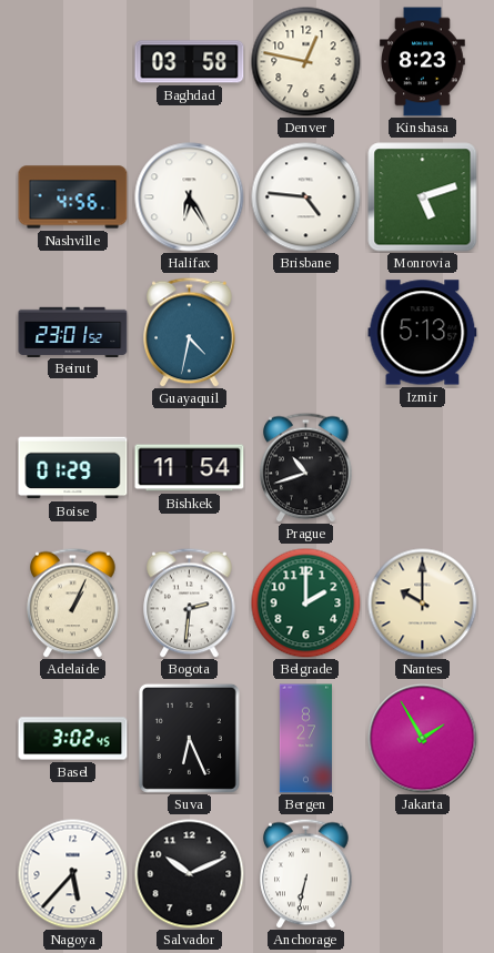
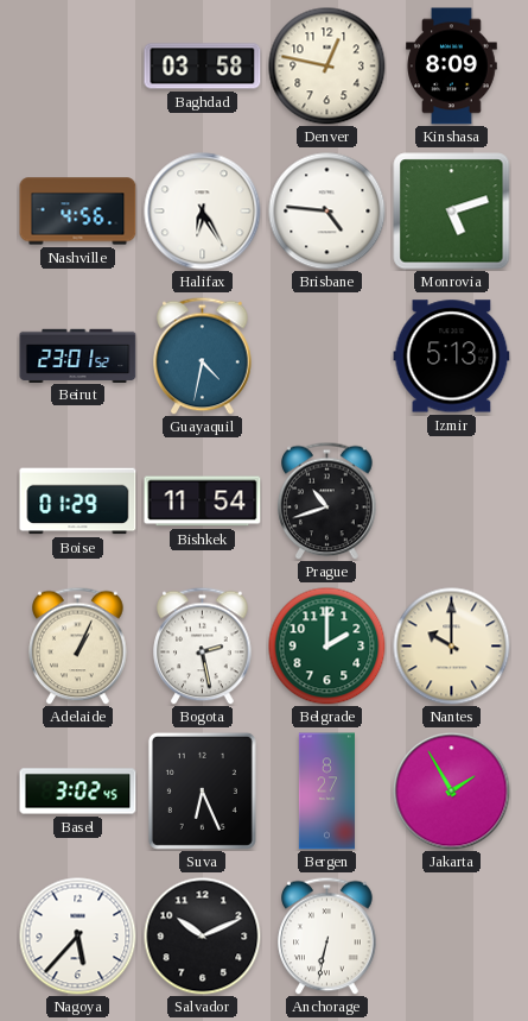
Kinshasa: 8:23 -> 8:09 (452, 67)
Bogota: 2:31 -> 2:28 (203, 645)
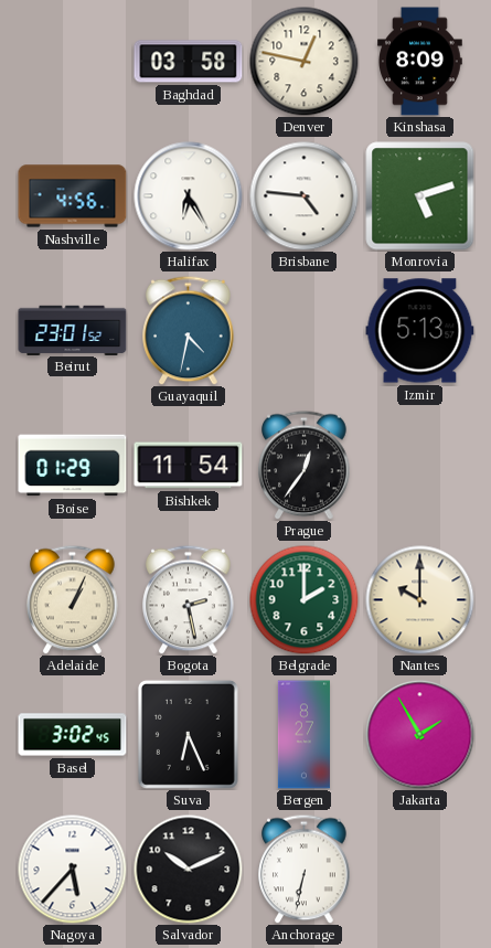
Prague: 10:42 -> 12:36 (305, 465)
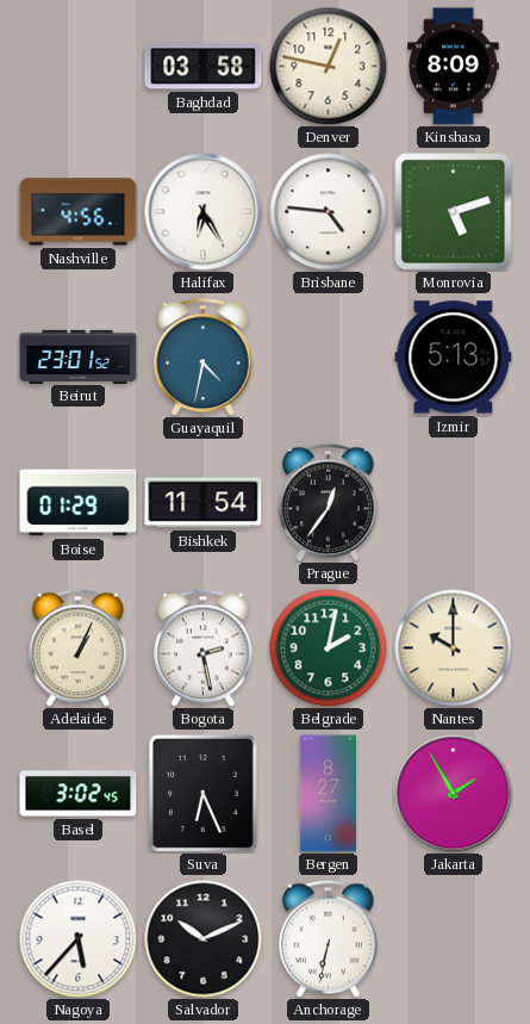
Belgrade: 2:00 -> 2:02 (329, 648)
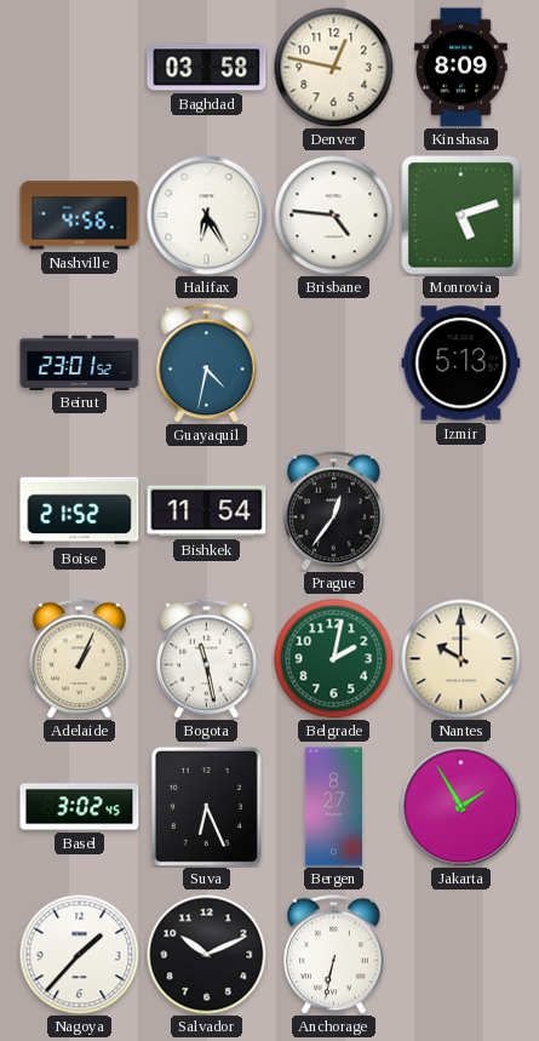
Boise: 01:29 -> 21:52 (80, 511)
Bogota: 2:28 -> 11:28 (207, 658)
Nagoya: 5:37 -> 1:37 (80, 955)
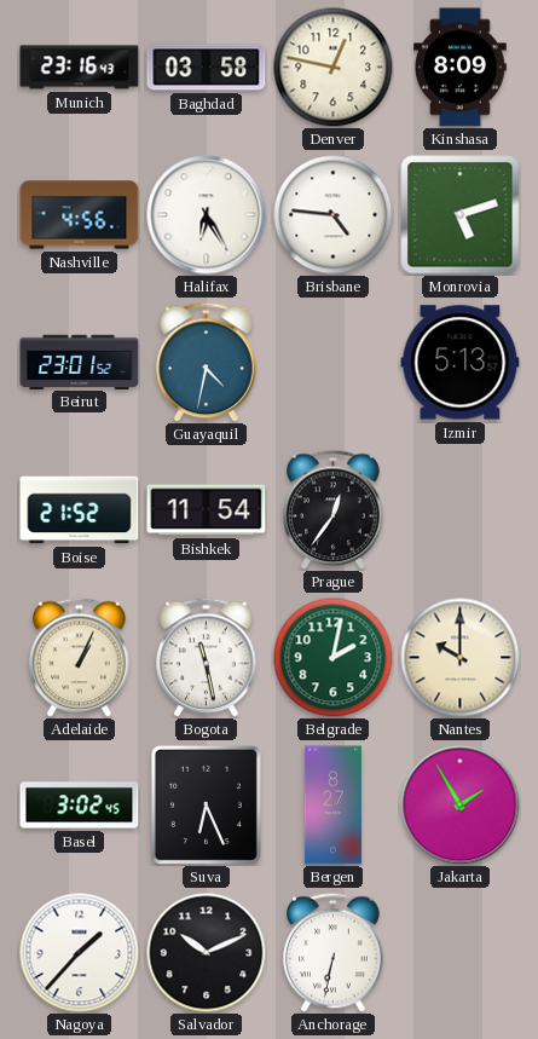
Munich: none -> 23:16 (80, 68)
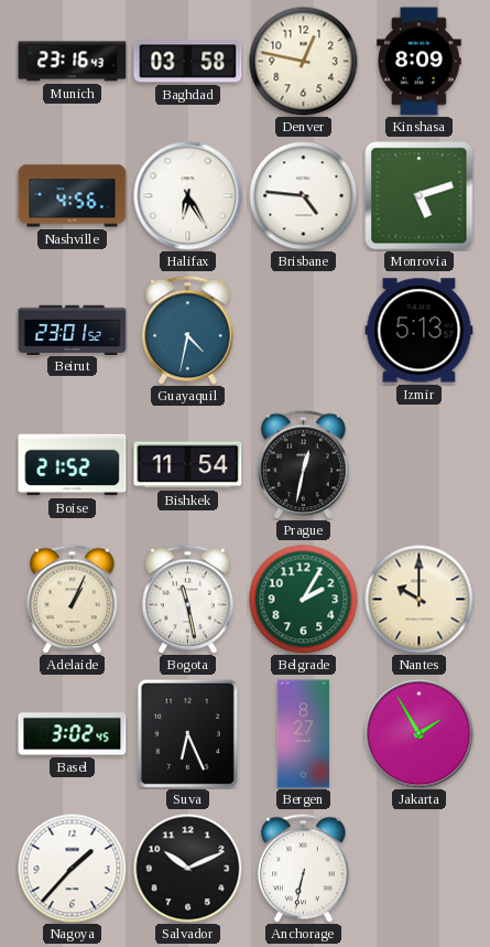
Prague: 12:36 -> 12:32 (304, 464)
Belgrade: 2:02 -> 2:05 (304, 600)
